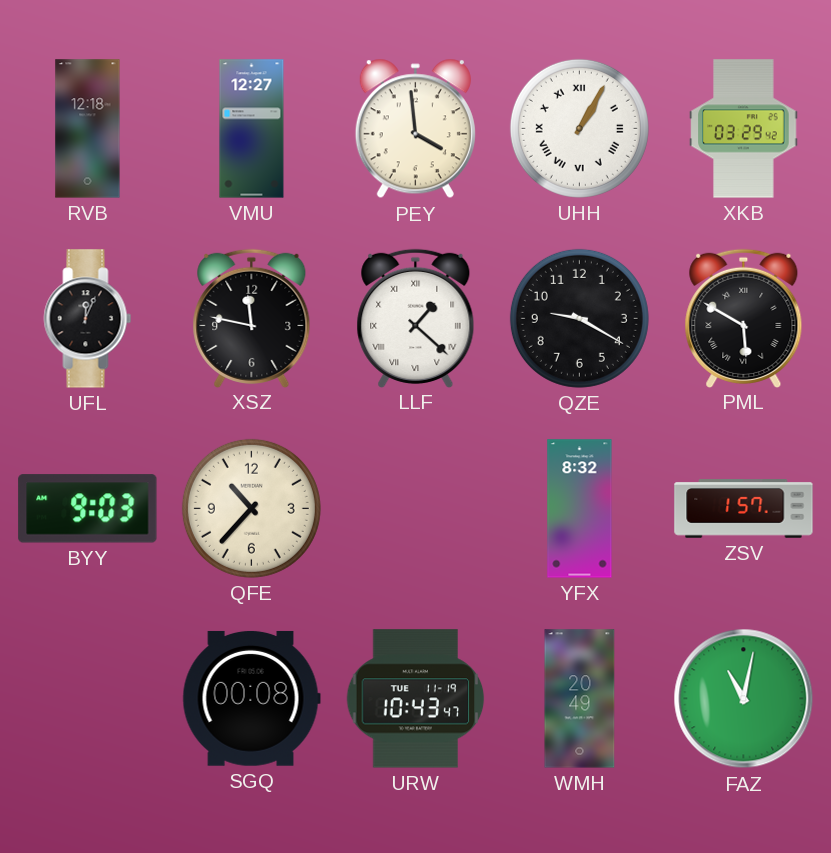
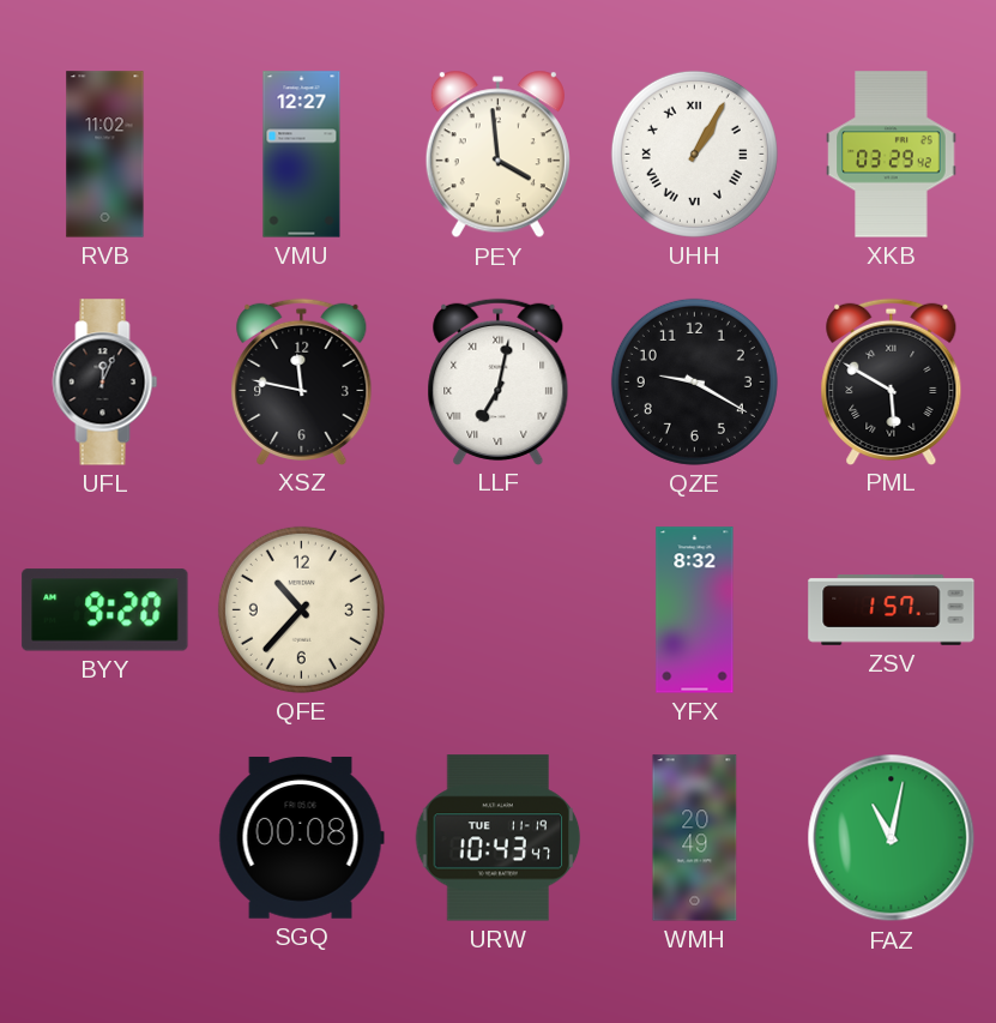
RVB: 12:18 -> 11:02 (105, 155)
LLF: 1:22 -> 7:02 (499, 381)
BYY: 9:03 -> 9:20 (105, 610)
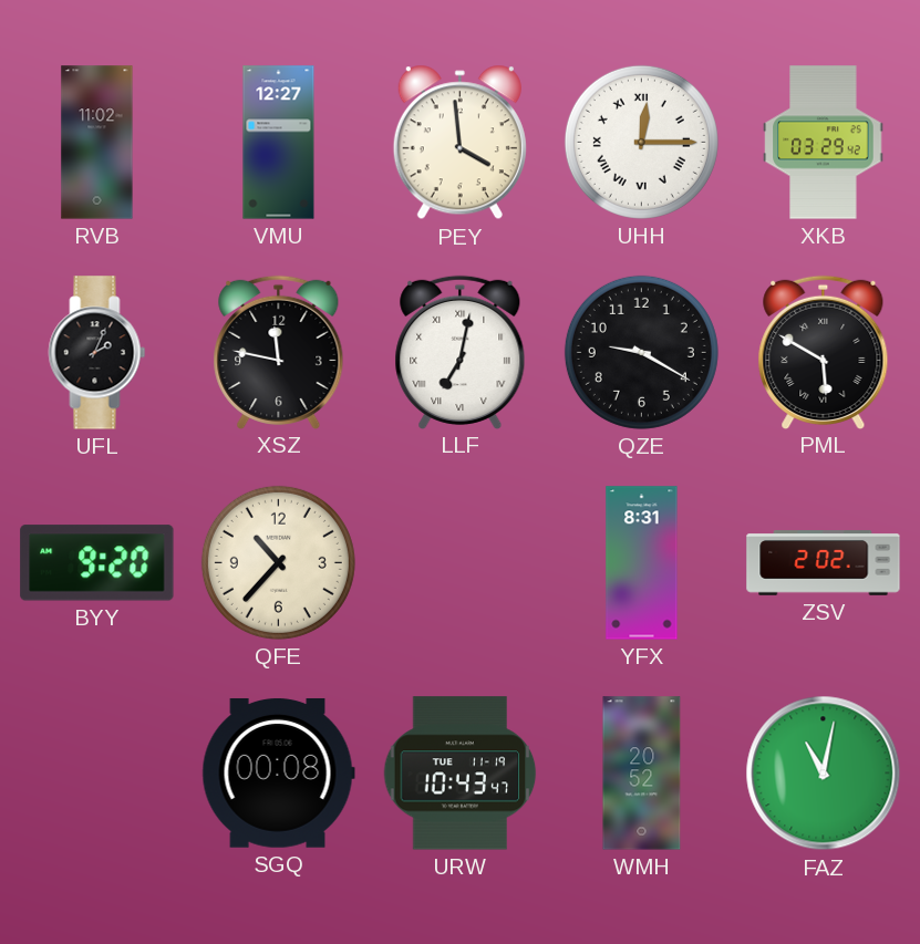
UHH: 1:05 -> 12:15 (641, 142)
UFL: 12:04 -> 2:04 (97, 353)
YFX: 8:32 -> 8:31 (642, 563)
ZSV: 1:57 -> 2:02 (824, 563)
WMH: 20:49 -> 20:52 (642, 774)
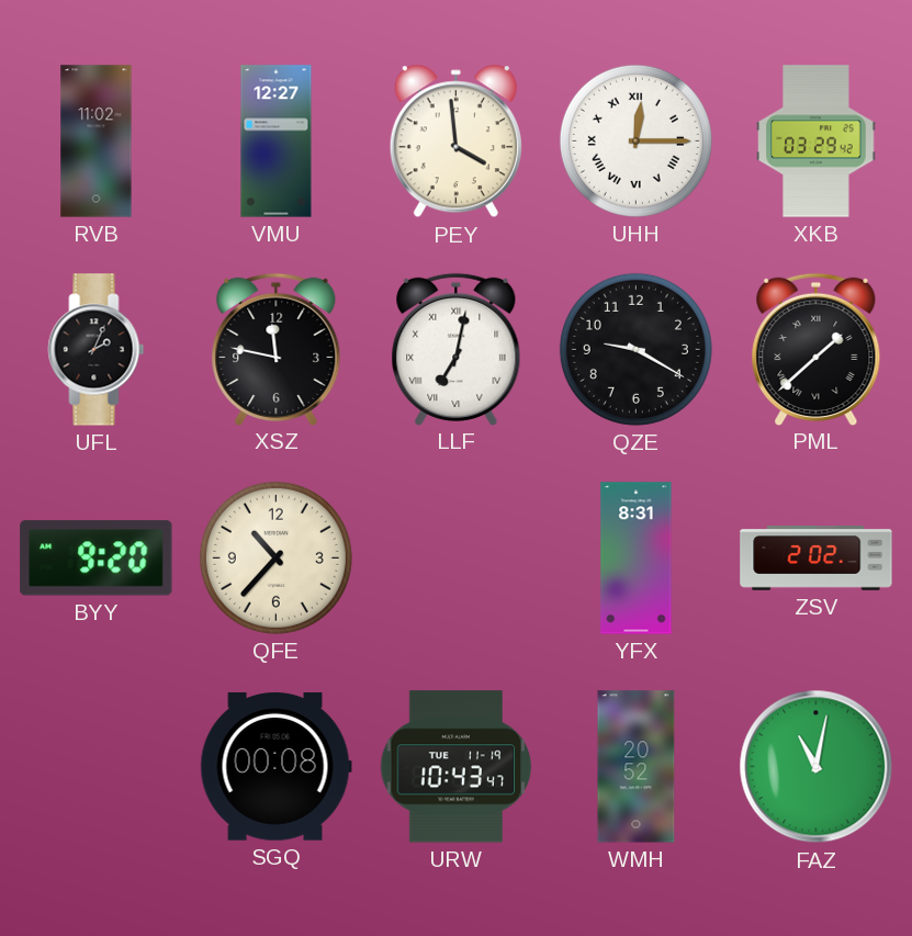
PML: 5:50 -> 1:38 (817, 349)
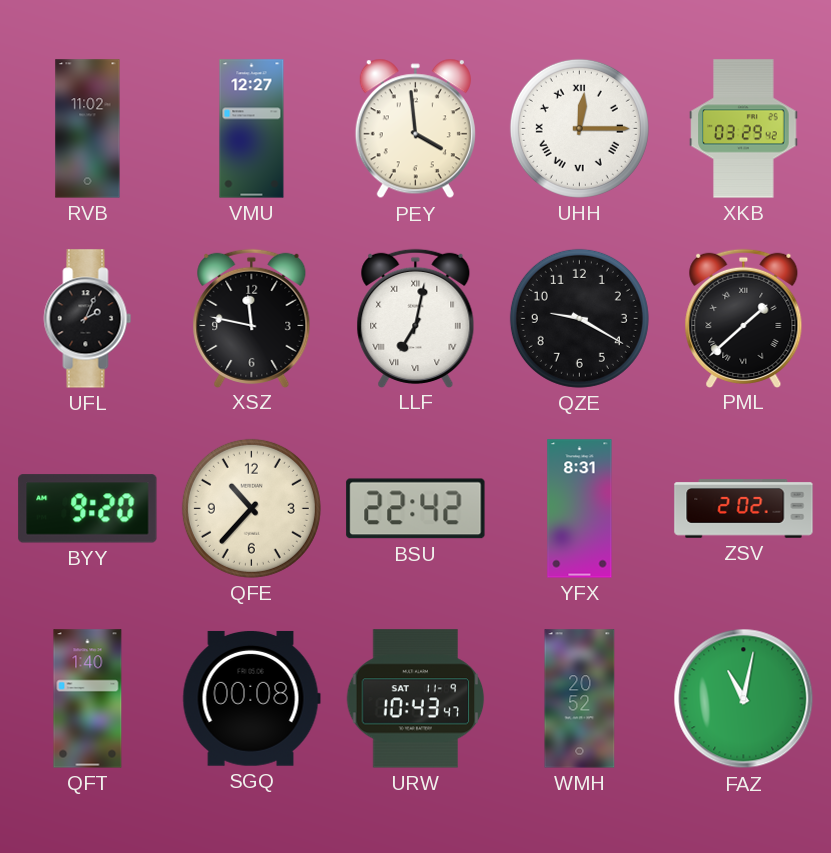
BSU: none -> 22:42 (416, 509)
QFT: none -> 1:40 (88, 699)
URW date: TUE 11-19 -> SAT 11-9 (416, 699)
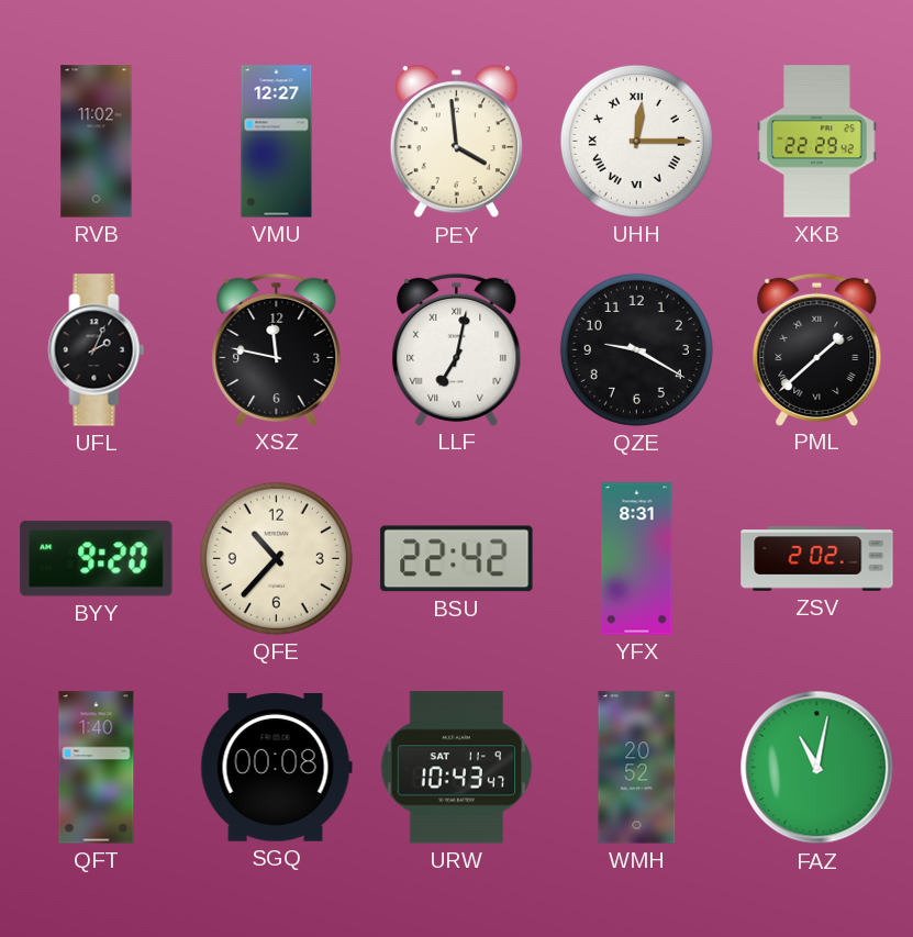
XKB: 03:29 -> 22:29 (817, 142)
